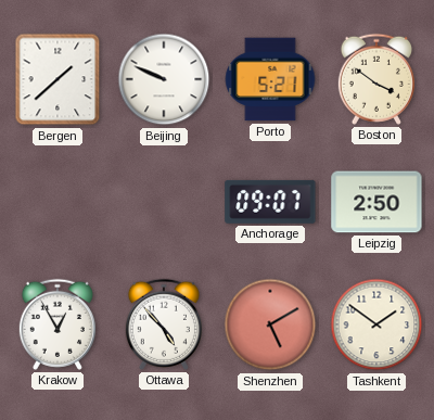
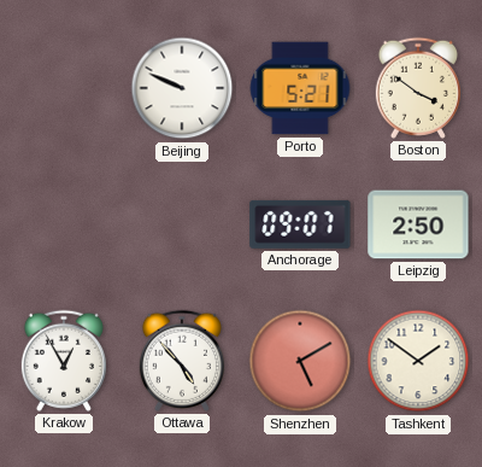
Bergen: 1:38 -> none (58, 79)
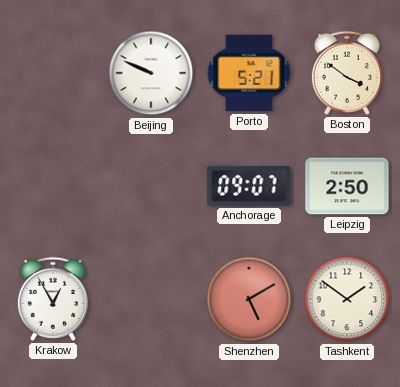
Ottawa: 4:53 -> none (182, 361)
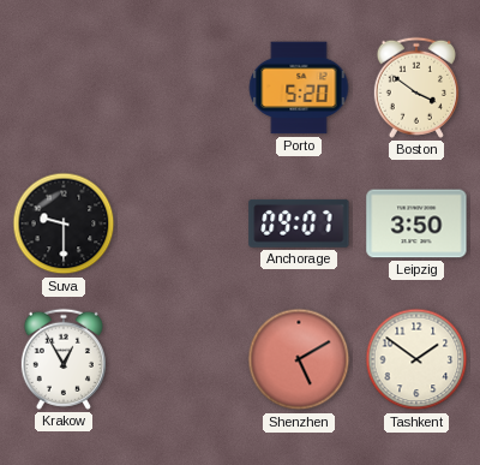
Beijing: 9:49 -> none (151, 73)
Porto: 5:21 -> 5:20 (299, 88)
Suva: none -> 9:30 (64, 223)
Leipzig: 2:50 -> 3:50 (416, 223)
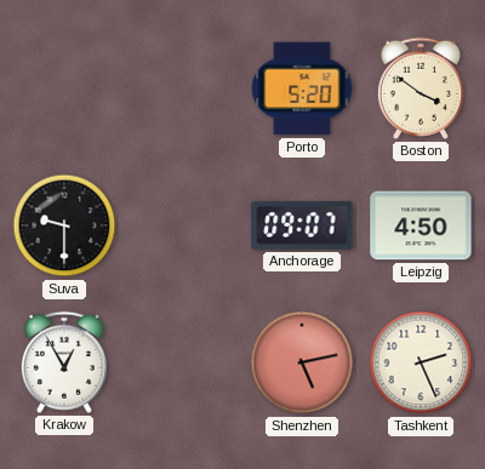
Leipzig: 3:50 -> 4:50 (421, 225)
Shenzhen: 5:10 -> 5:13 (302, 362)
Tashkent: 1:51 -> 2:26 (421, 362)
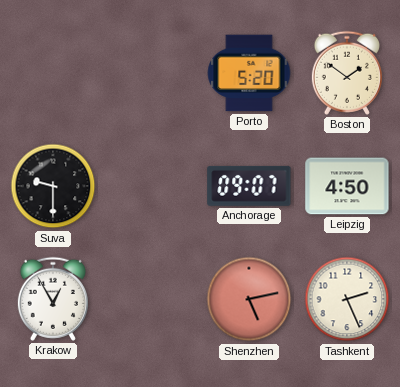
Boston: 3:51 -> 1:51 (347, 73)
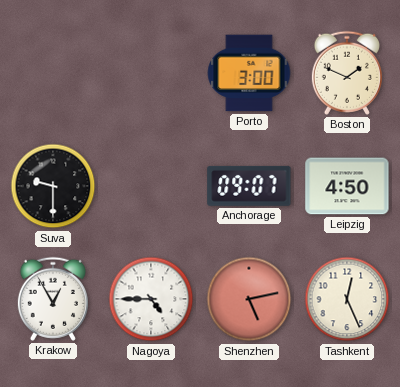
Porto: 5:20 -> 3:00 (249, 73)
Boston: 1:51 -> 1:49 (347, 73)
Nagoya: none -> 4:45 (151, 299)
Tashkent: 2:26 -> 12:26 (347, 299)
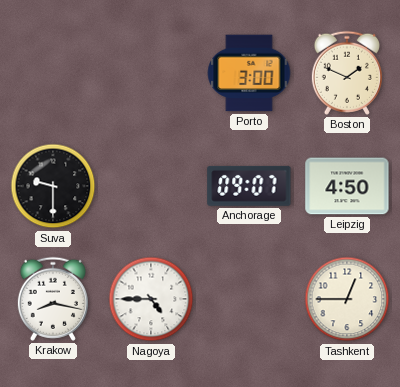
Krakow: 12:55 -> 8:17 (53, 299)
Shenzhen: 5:13 -> none (249, 299)
Tashkent: 12:26 -> 12:45 (347, 299)
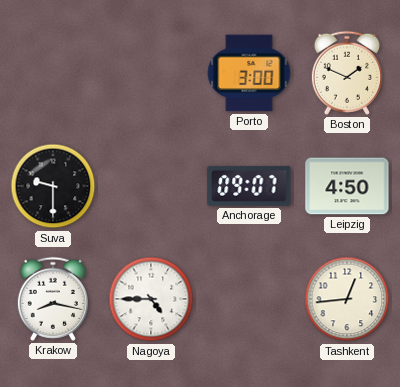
Tashkent: 12:45 -> 12:44 (347, 299)
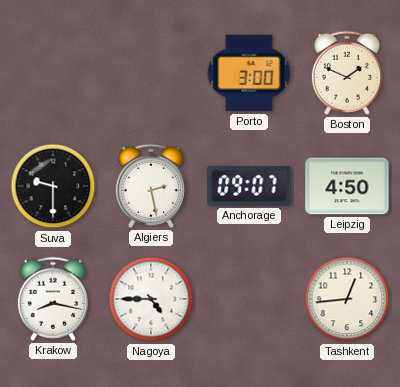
Algiers: none -> 2:28 (151, 186)
